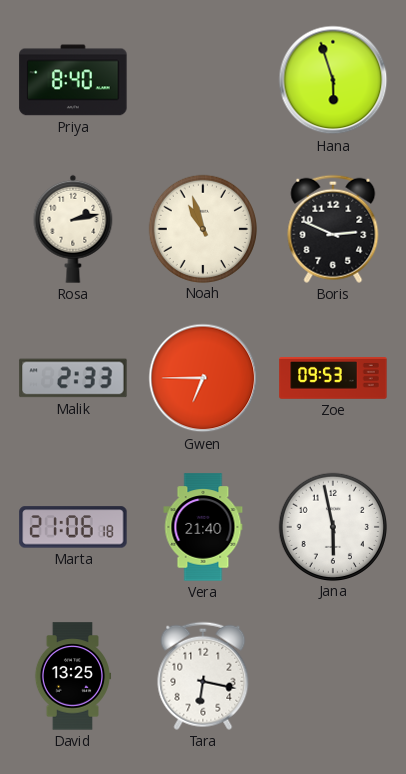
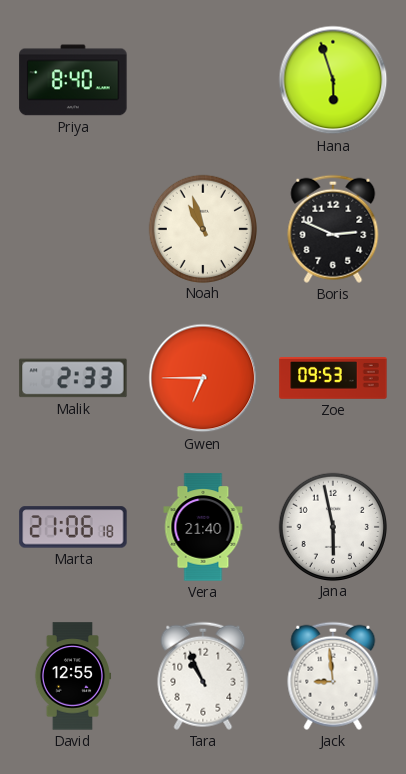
Rosa: 2:13 -> none (73, 229)
David: 13:25 -> 12:55 (73, 676)
Tara: 6:17 -> 10:56 (203, 676)
Jack: none -> 8:59 (333, 676)
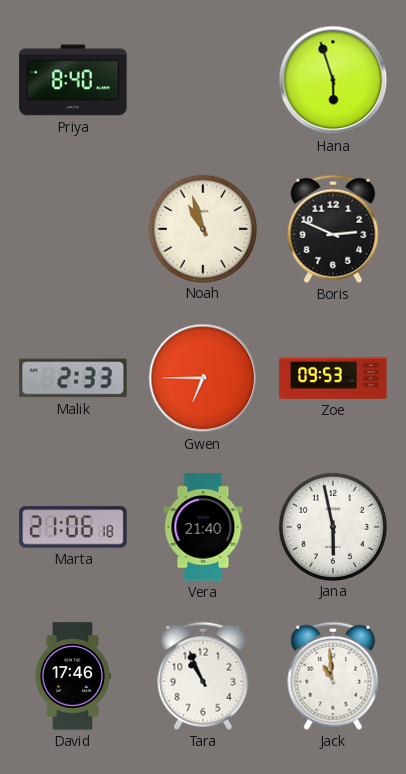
David: 12:55 -> 17:46 (73, 676)
Jack: 8:59 -> 10:59 (333, 676)
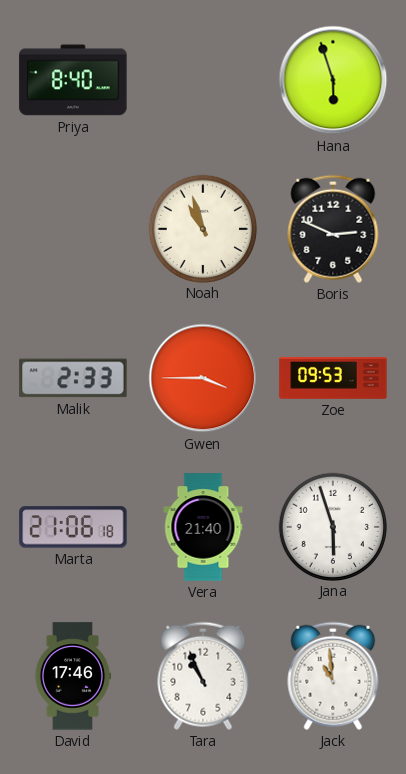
Gwen: 6:45 -> 3:45 (203, 378)
Jana: 5:58 -> 5:57 (332, 526)
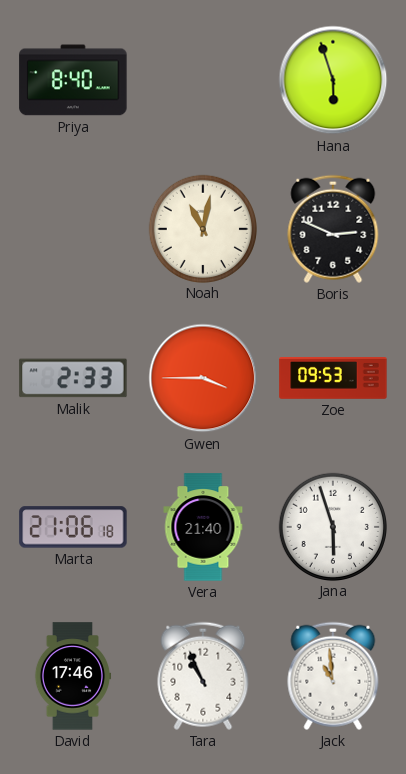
Noah: 10:57 -> 11:02 (202, 228)
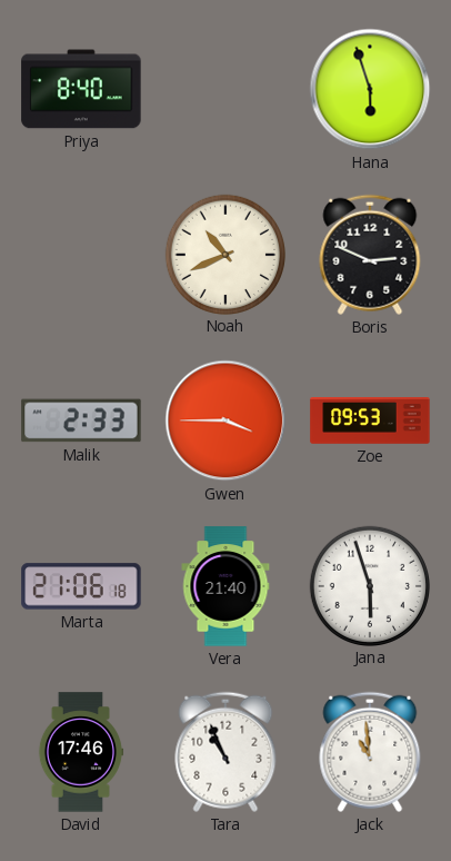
Noah: 11:02 -> 10:41 (224, 254)
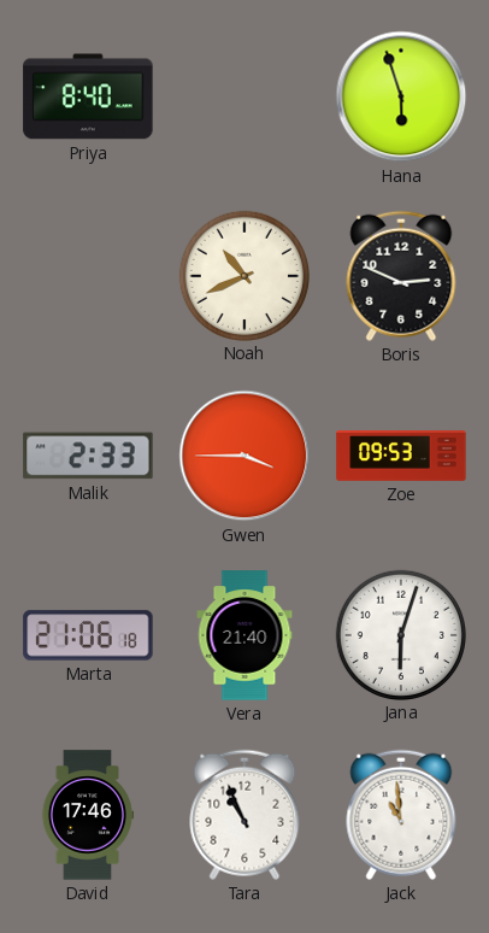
Jana: 5:57 -> 6:03 (400, 634)
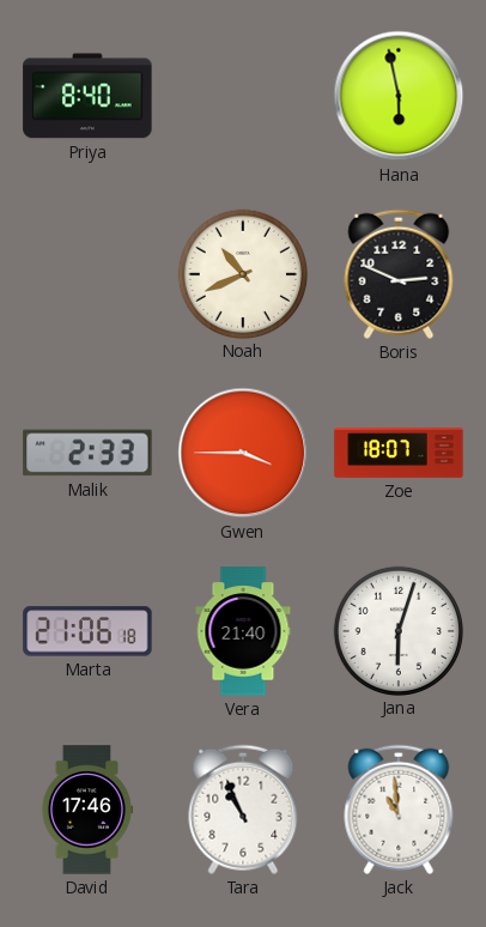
Hana: 5:57 -> 5:58 (399, 96)
Zoe: 09:53 -> 18:07 (399, 454)
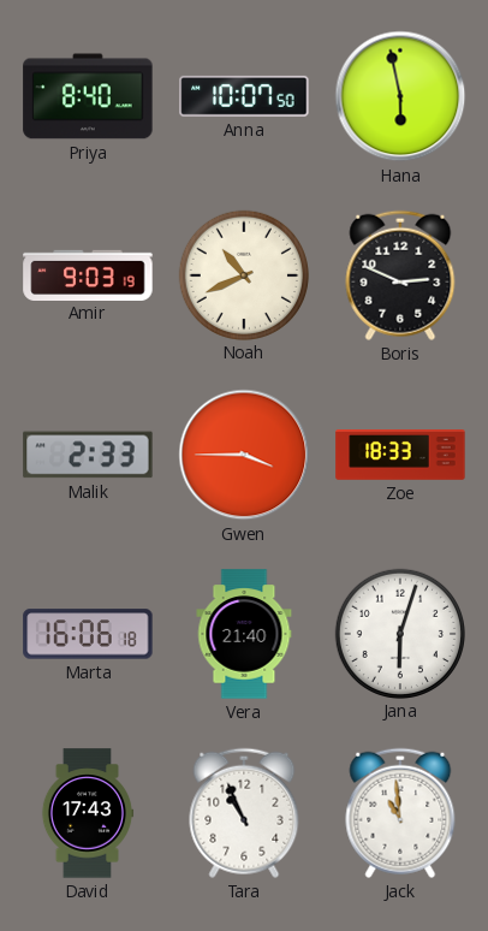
Anna: none -> 10:07 (244, 96)
Amir: none -> 9:03 (88, 274)
Zoe: 18:07 -> 18:33 (400, 456)
Marta: 21:06 -> 16:06 (88, 634)
David: 17:46 -> 17:43 (88, 813)
